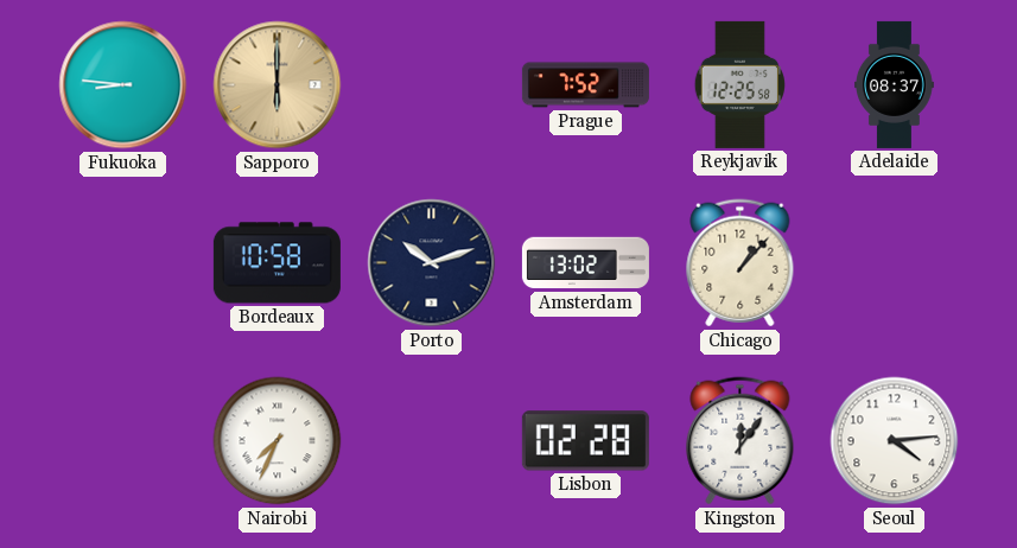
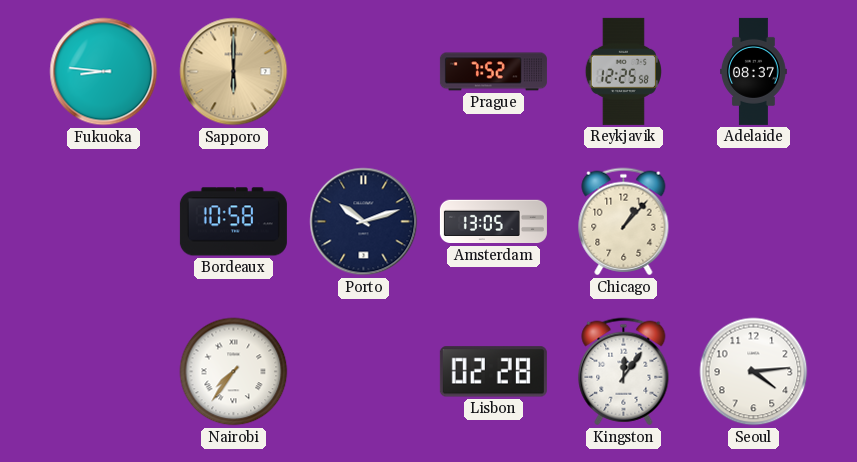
Amsterdam: 13:02 -> 13:05 (493, 222)
Nairobi: 7:34 -> 7:36 (234, 372)
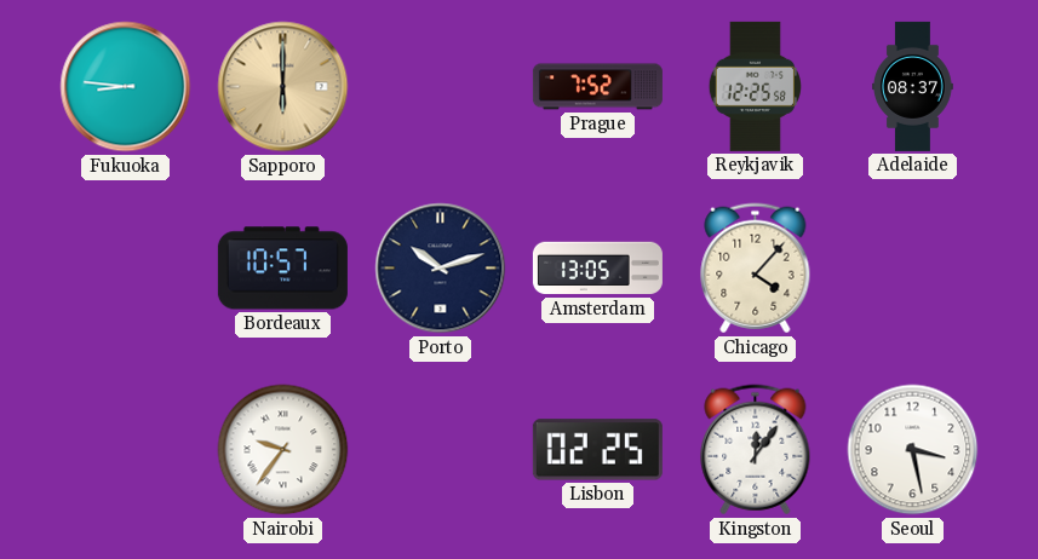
Bordeaux: 10:58 -> 10:57 (282, 269)
Chicago: 1:07 -> 4:07 (756, 269)
Nairobi: 7:36 -> 9:36 (283, 450)
Lisbon: 02:28 -> 02:25 (597, 450)
Seoul: 4:14 -> 3:28 (913, 450)
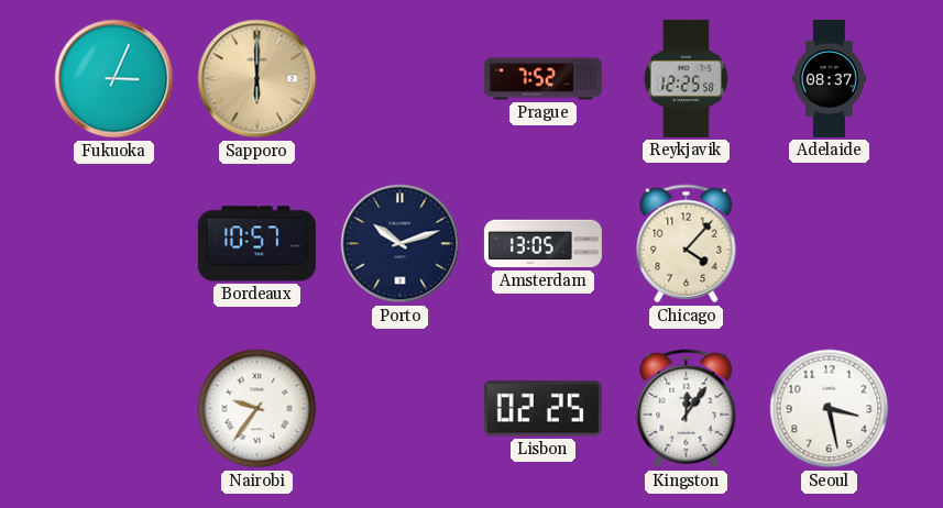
Fukuoka: 8:46 -> 3:04 (114, 79)
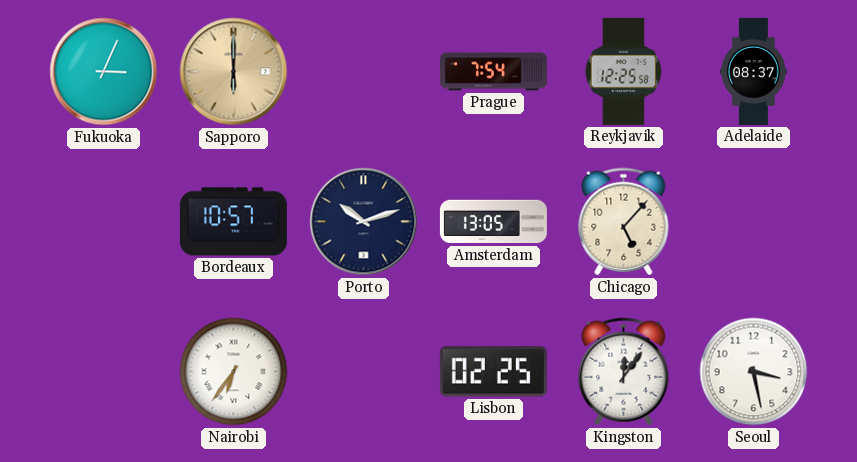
Prague: 7:52 -> 7:54 (493, 72)
Chicago: 4:07 -> 5:07 (624, 222)
Nairobi: 9:36 -> 6:36 (234, 372)
